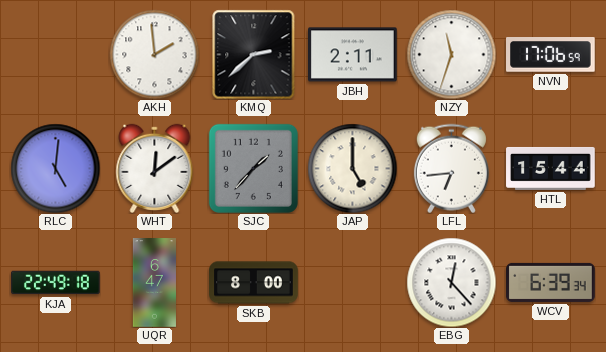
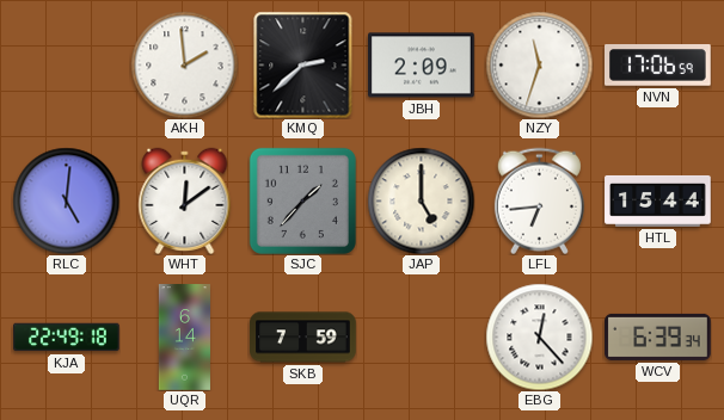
JBH: 2:11 -> 2:09 (422, 66)
UQR: 6:47 -> 6:14 (184, 338)
SKB: 8:00 -> 7:59 (303, 338)
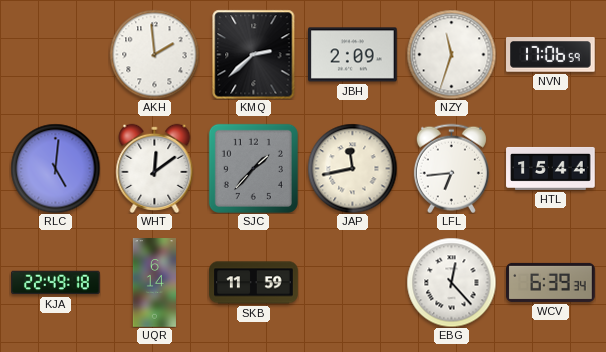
JAP: 5:00 -> 11:43 (352, 168)
SKB: 7:59 -> 11:59 (254, 283)
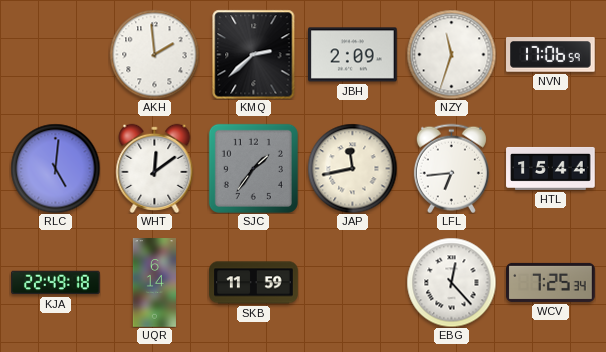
SJC: 1:37 -> 1:36 (253, 168)
WCV: 6:39 -> 7:25 (551, 282)
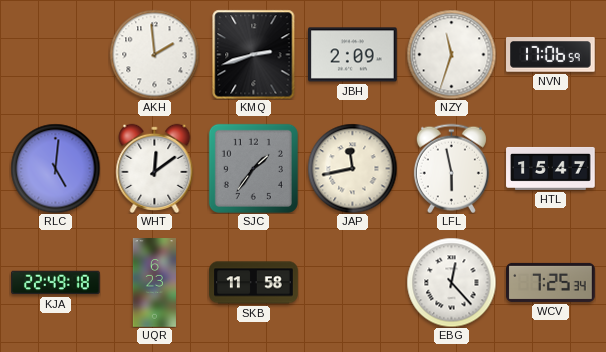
KMQ: 2:38 -> 2:42 (254, 54)
LFL: 6:44 -> 5:58 (451, 168)
HTL: 15:44 -> 15:47 (551, 168)
UQR: 6:14 -> 6:23 (154, 283)
SKB: 11:59 -> 11:58 (254, 283)
